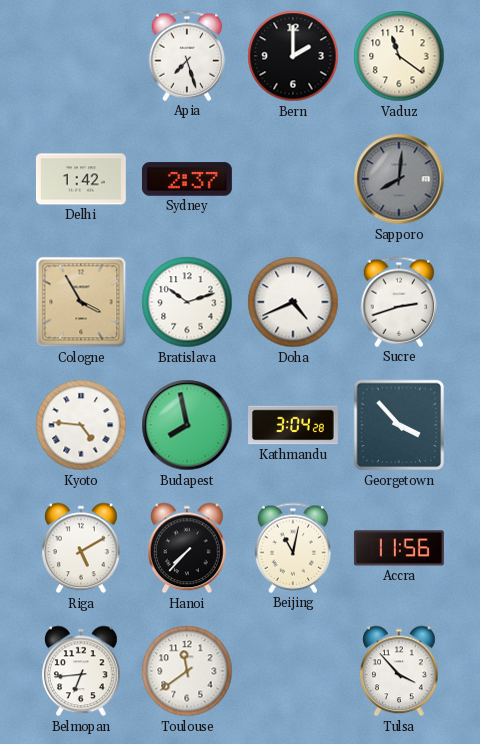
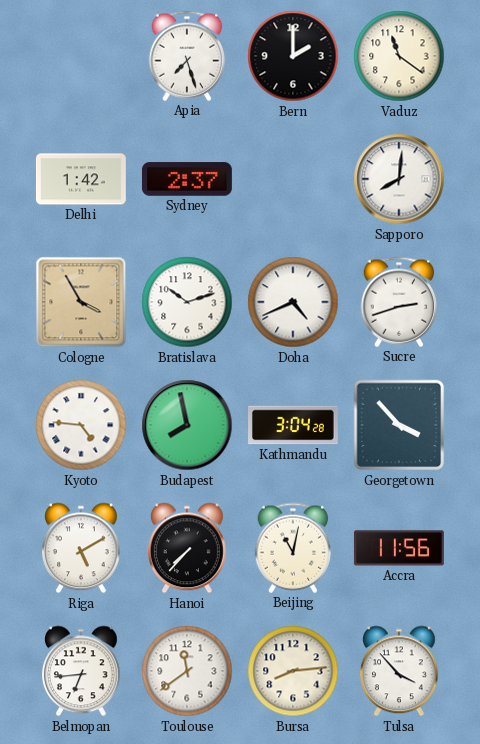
Sapporo dial: grey -> white (399, 179)
Bursa: none -> 8:14 (293, 671)
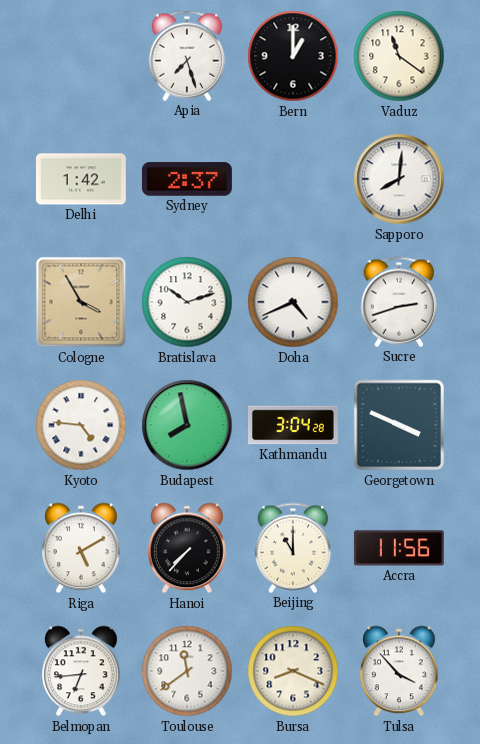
Bern: 2:00 -> 1:00 (293, 56)
Georgetown: 3:53 -> 3:49 (399, 425)
Beijing: 11:02 -> 11:00 (293, 548)
Bursa: 8:14 -> 8:19 (293, 671)
